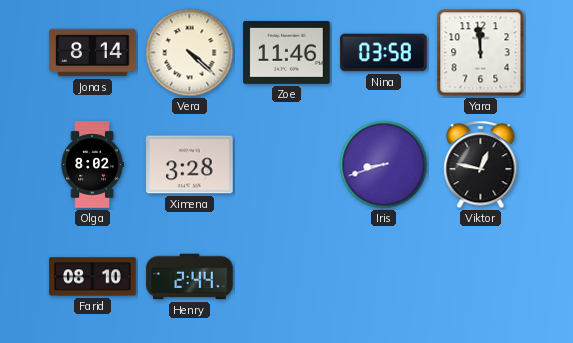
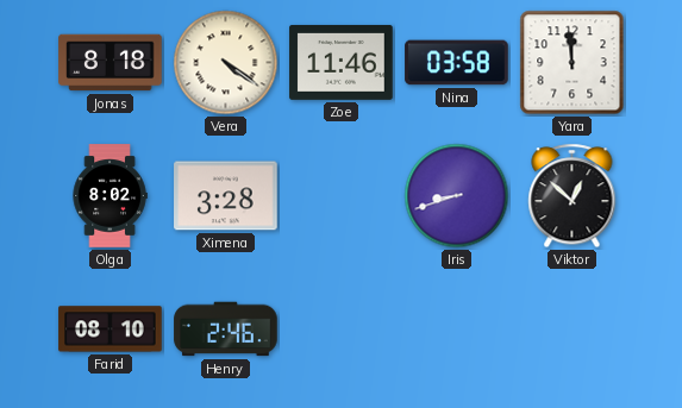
Jonas: 8:14 -> 8:18 (111, 63)
Vera: 4:22 -> 4:21 (226, 63)
Viktor: 12:47 -> 12:52 (572, 196)
Henry: 2:44 -> 2:46 (226, 329)
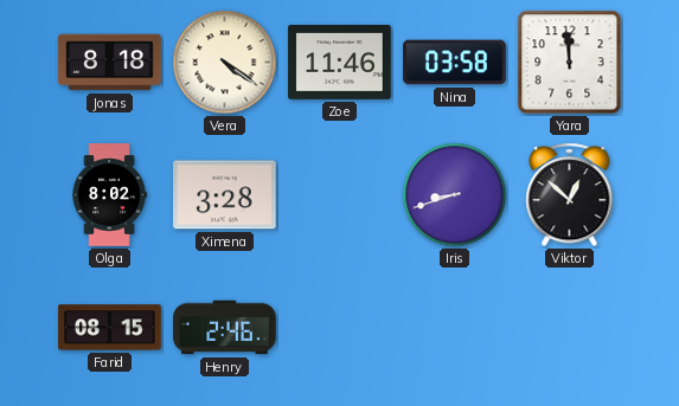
Farid: 08:10 -> 08:15 (110, 328)
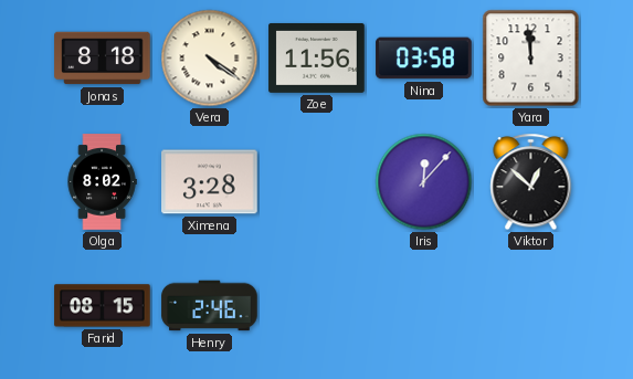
Zoe: 11:46 -> 11:56 (317, 57)
Iris: 8:42 -> 12:07 (424, 182)
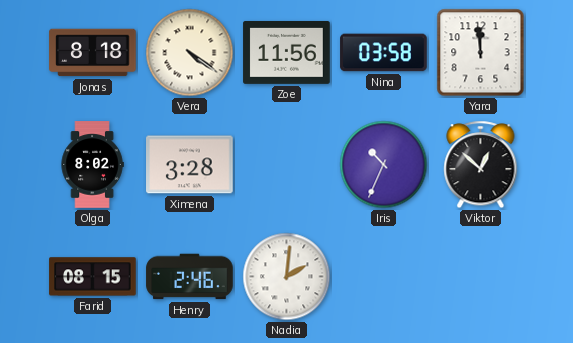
Iris: 12:07 -> 10:34 (384, 165)
Nadia: none -> 2:01 (287, 277)
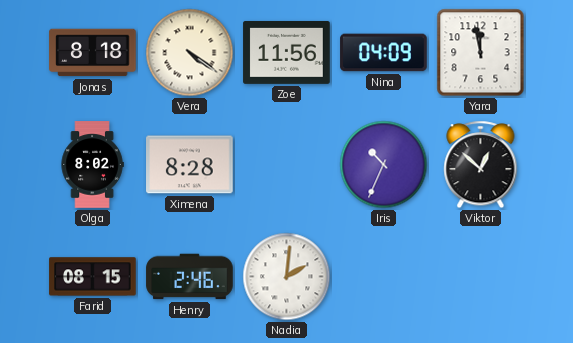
Nina: 03:58 -> 04:09 (384, 53)
Yara: 11:59 -> 11:58 (481, 53)
Ximena: 3:28 -> 8:28 (190, 165)
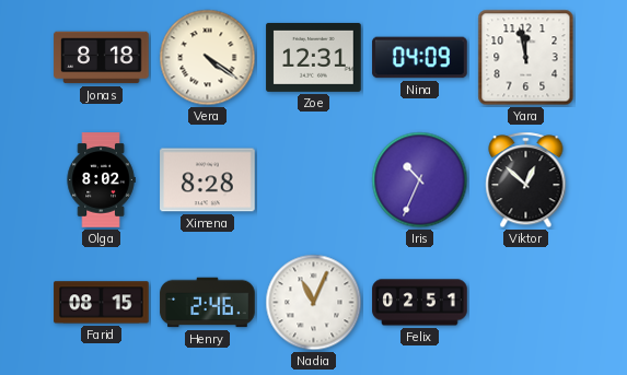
Zoe: 11:56 -> 12:31 (314, 57)
Nadia: 2:01 -> 11:04 (314, 303)
Felix: none -> 02:51 (420, 303)
